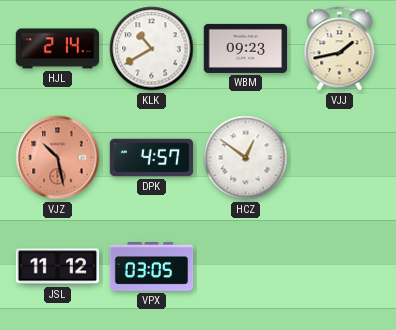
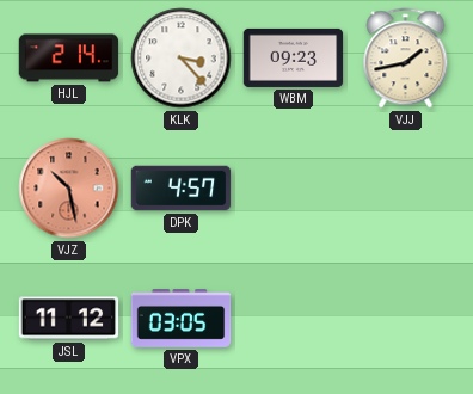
KLK: 10:40 -> 3:23 (182, 59)
HCZ: 12:51 -> none (246, 158)
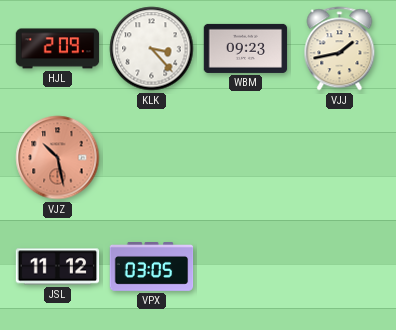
HJL: 2:14 -> 2:09 (58, 49)
DPK: 4:57 -> none (182, 189)
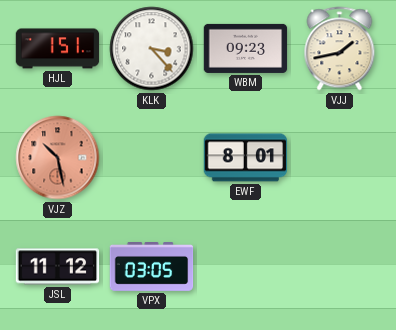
HJL: 2:09 -> 1:51 (58, 49)
EWF: none -> 8:01 (246, 158)
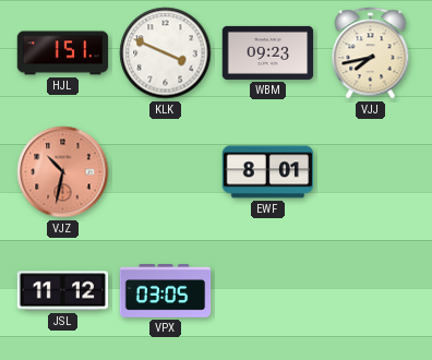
KLK: 3:23 -> 3:49 (166, 53)
VJJ: 1:43 -> 7:43 (371, 53)
VJZ: 10:28 -> 10:32 (63, 172)
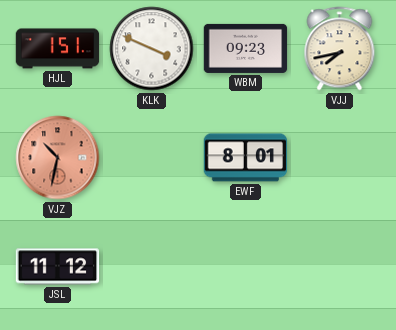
VPX: 03:05 -> none (166, 291)
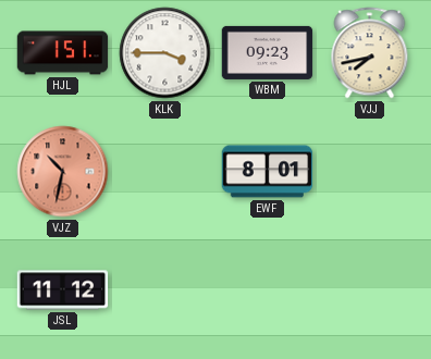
KLK: 3:49 -> 3:45 (165, 53)
